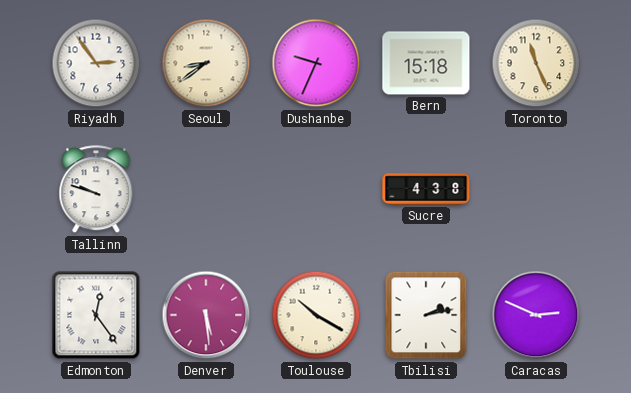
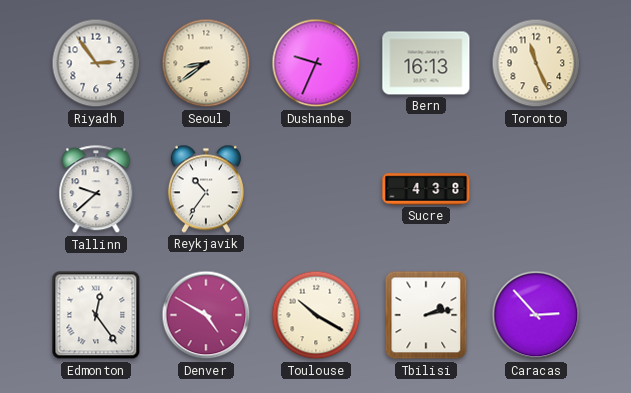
Bern: 15:18 -> 16:13 (426, 63)
Tallinn: 9:48 -> 9:38 (96, 190)
Reykjavik: none -> 10:36 (206, 189)
Denver: 5:29 -> 4:50 (206, 315)
Caracas: 2:49 -> 2:53 (536, 315)
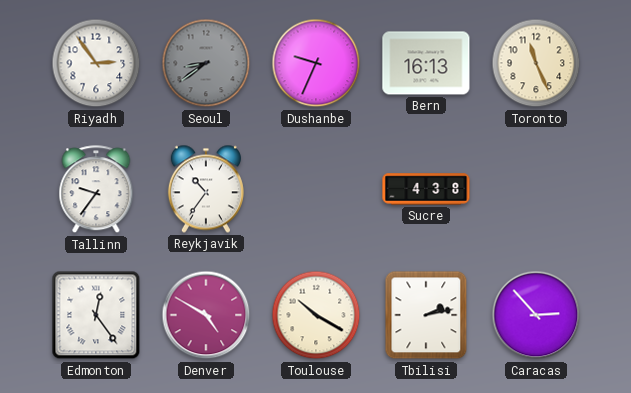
Seoul dial: cream -> grey (206, 63)
Tallinn: 9:38 -> 9:36 (96, 190)
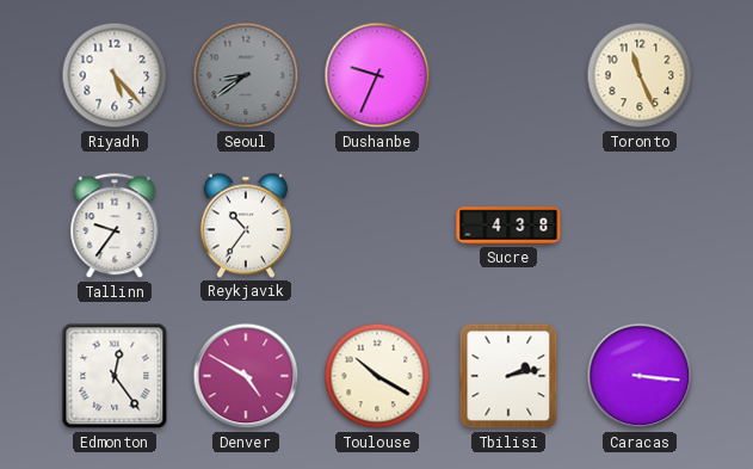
Riyadh: 2:54 -> 5:23 (115, 75)
Bern: 16:13 -> none (426, 63)
Caracas: 2:53 -> 3:16 (640, 376)
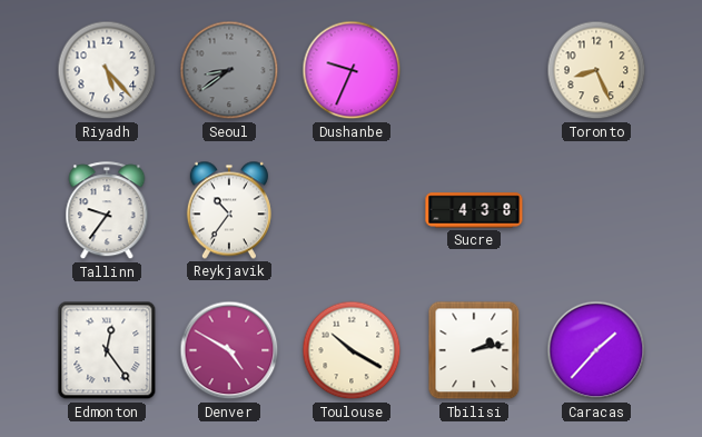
Toronto: 11:26 -> 8:26 (596, 70)
Caracas: 3:16 -> 1:37 (596, 350)
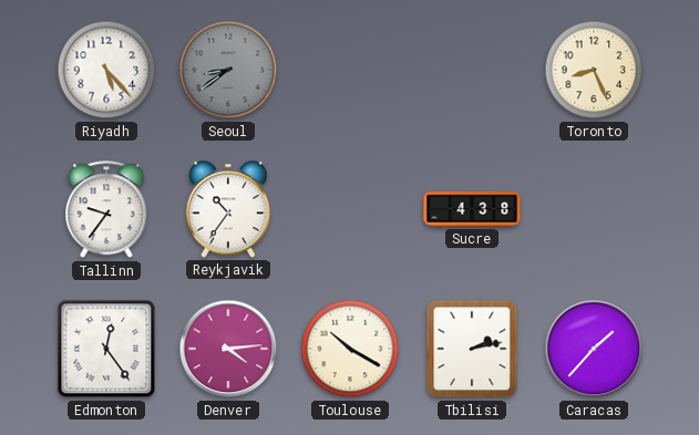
Dushanbe: 9:34 -> none (352, 70)
Denver: 4:50 -> 4:14 (228, 349)
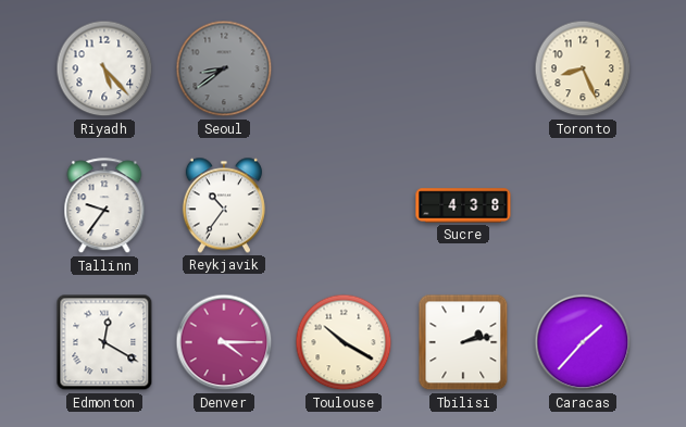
Edmonton: 12:24 -> 12:20 (104, 342)
Denver: 4:14 -> 4:15 (224, 342)
